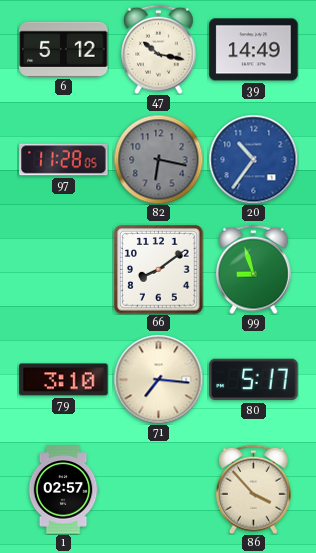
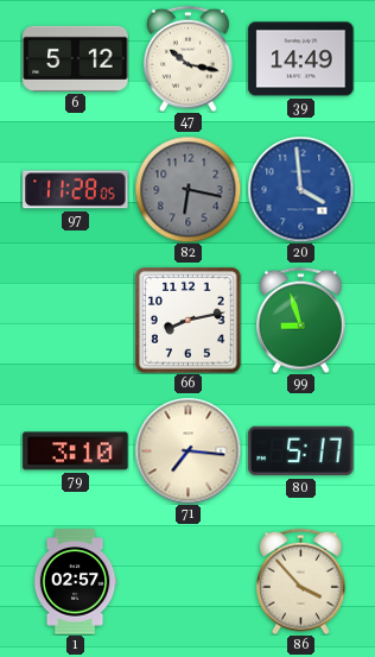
20: 10:36 -> 3:59 (300, 189)
66: 8:09 -> 8:13 (189, 321)
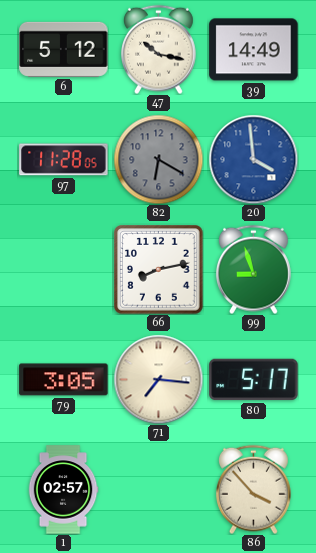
82: 6:17 -> 6:20 (158, 159)
79: 3:10 -> 3:05 (64, 380)
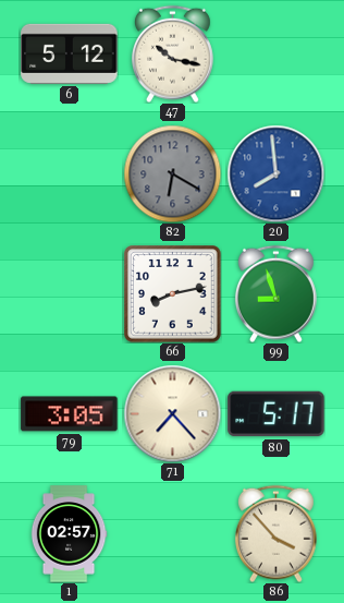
39: 14:49 -> none (254, 50)
97: 11:28 -> none (64, 160)
20: 3:59 -> 7:59 (275, 173)
71: 7:16 -> 7:23 (172, 413)
